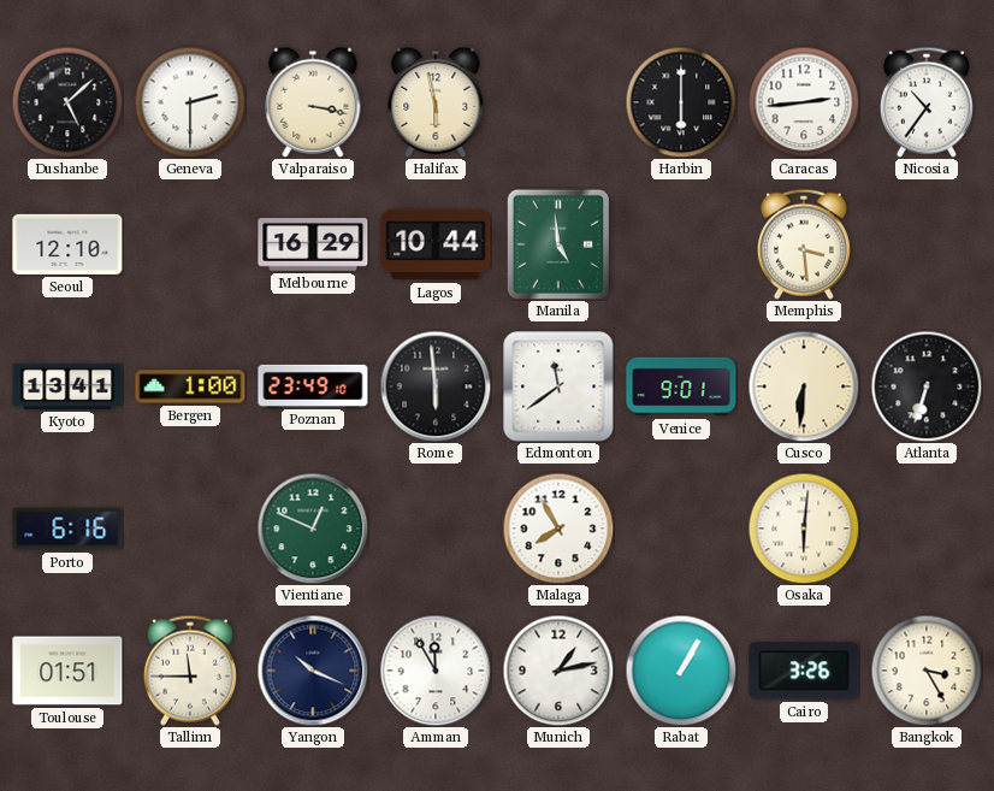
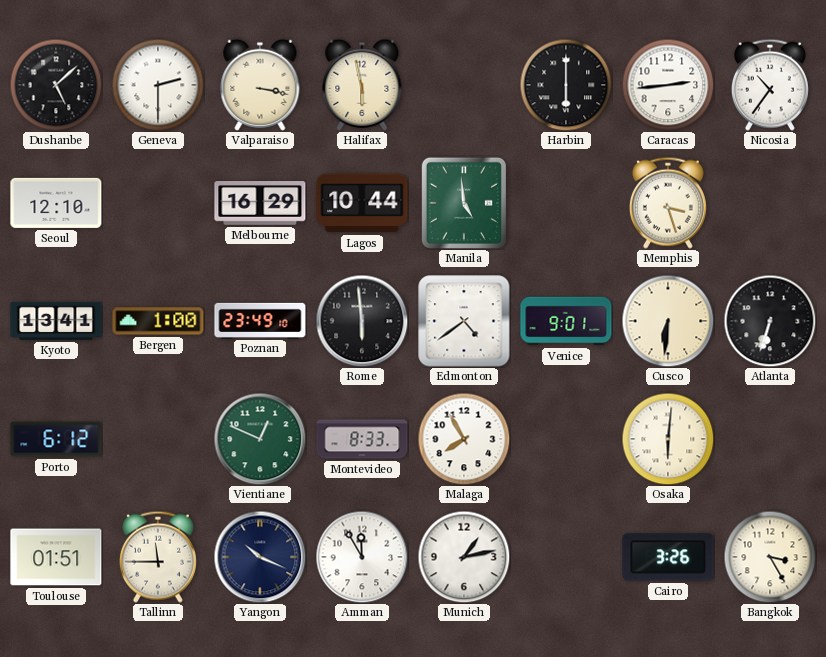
Memphis: 3:29 -> 3:27 (668, 203)
Edmonton: 11:39 -> 4:39 (464, 321)
Porto: 6:16 -> 6:12 (56, 439)
Montevideo: none -> 8:33 (362, 439)
Rabat: 1:05 -> none (681, 671)
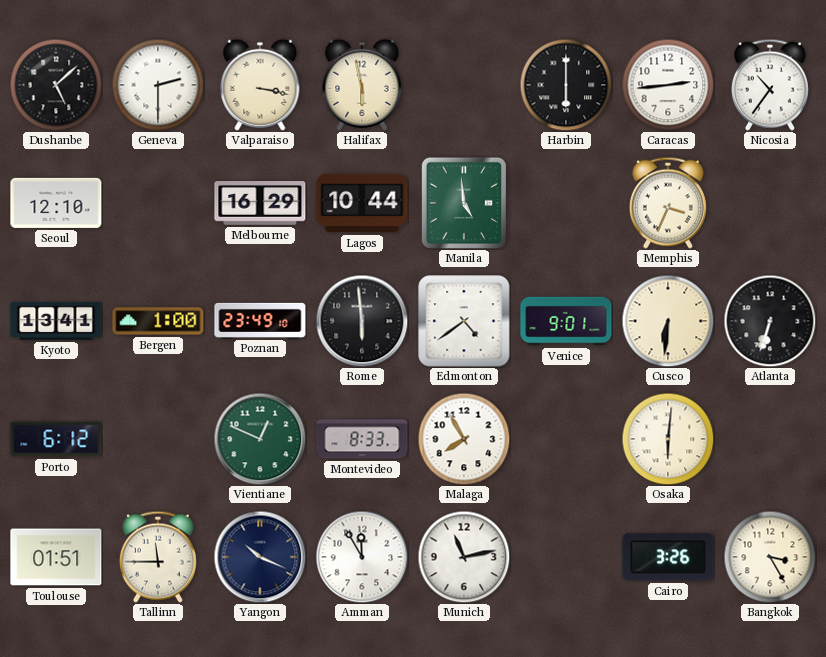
Memphis: 3:27 -> 3:34 (668, 203)
Munich: 1:13 -> 11:13 (464, 557)
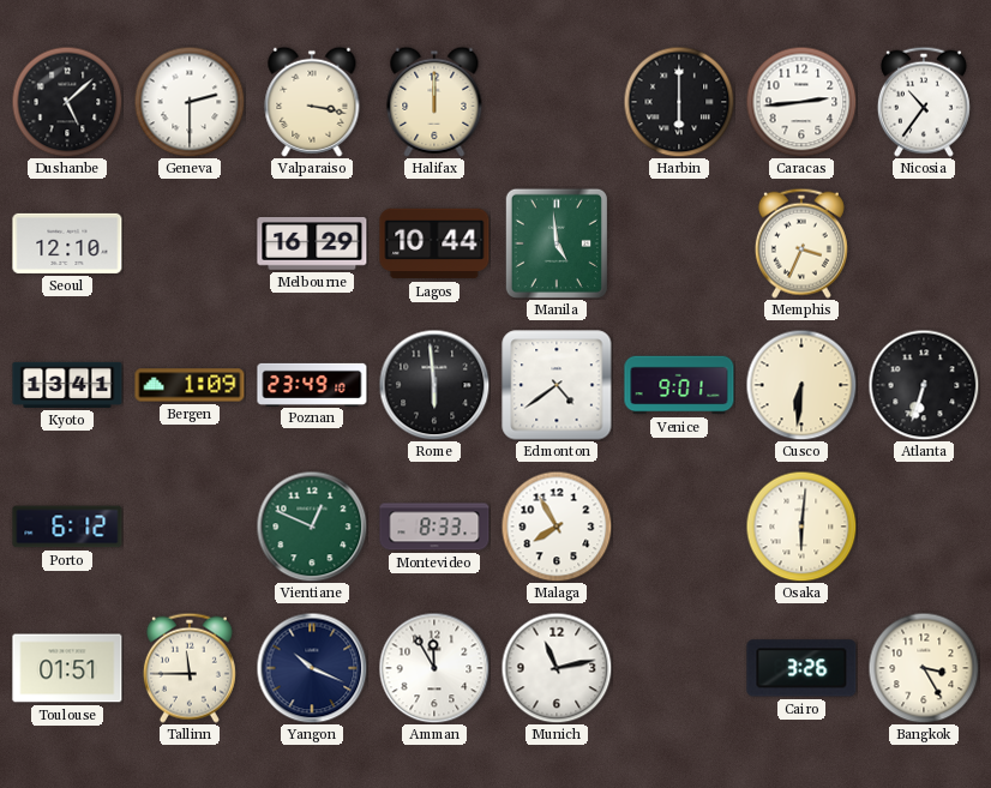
Halifax: 5:58 -> 12:00 (434, 102)
Bergen: 1:00 -> 1:09 (190, 385)
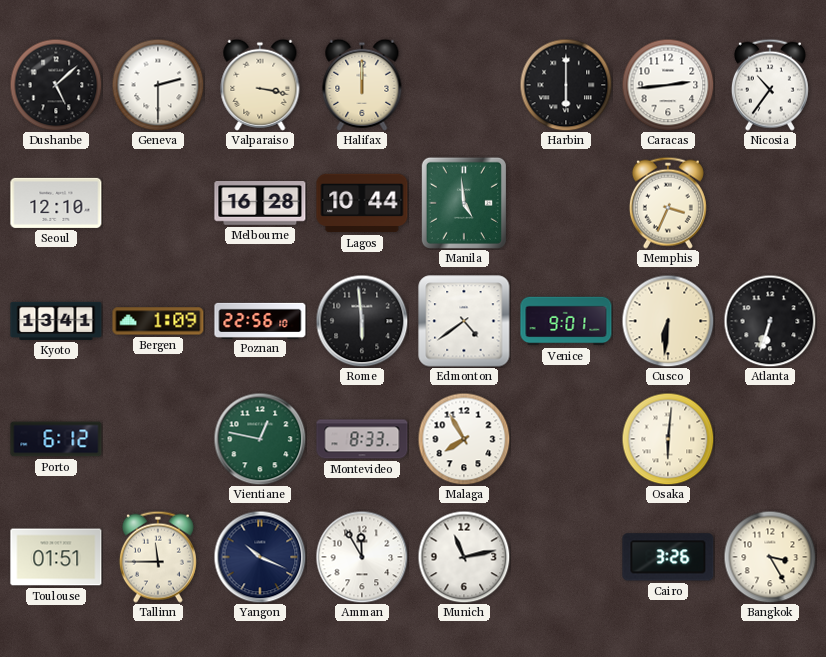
Melbourne: 16:29 -> 16:28 (260, 204)
Poznan: 23:49 -> 22:56 (260, 320)
Vientiane: 12:49 -> 12:47 (260, 439)
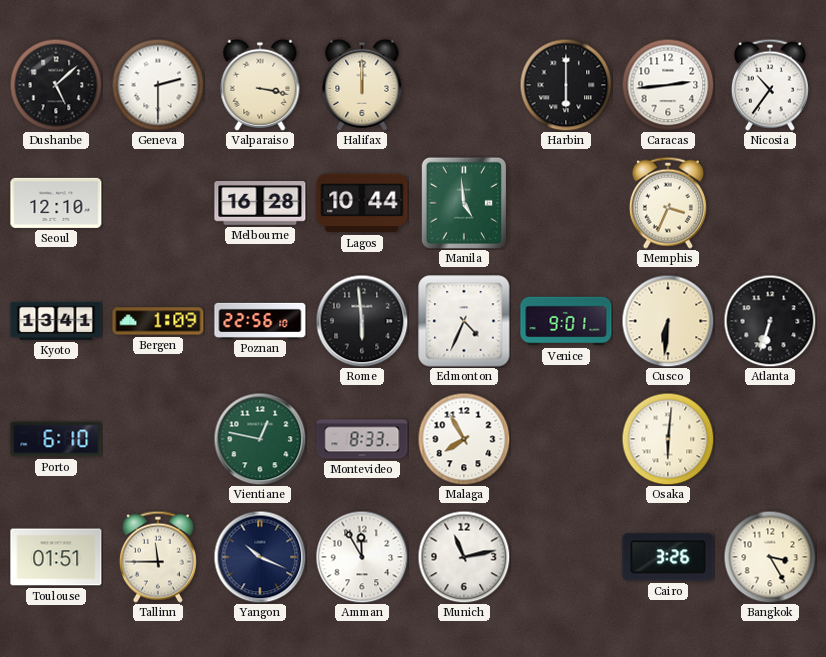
Edmonton: 4:39 -> 4:34 (464, 321)
Porto: 6:12 -> 6:10 (56, 439)
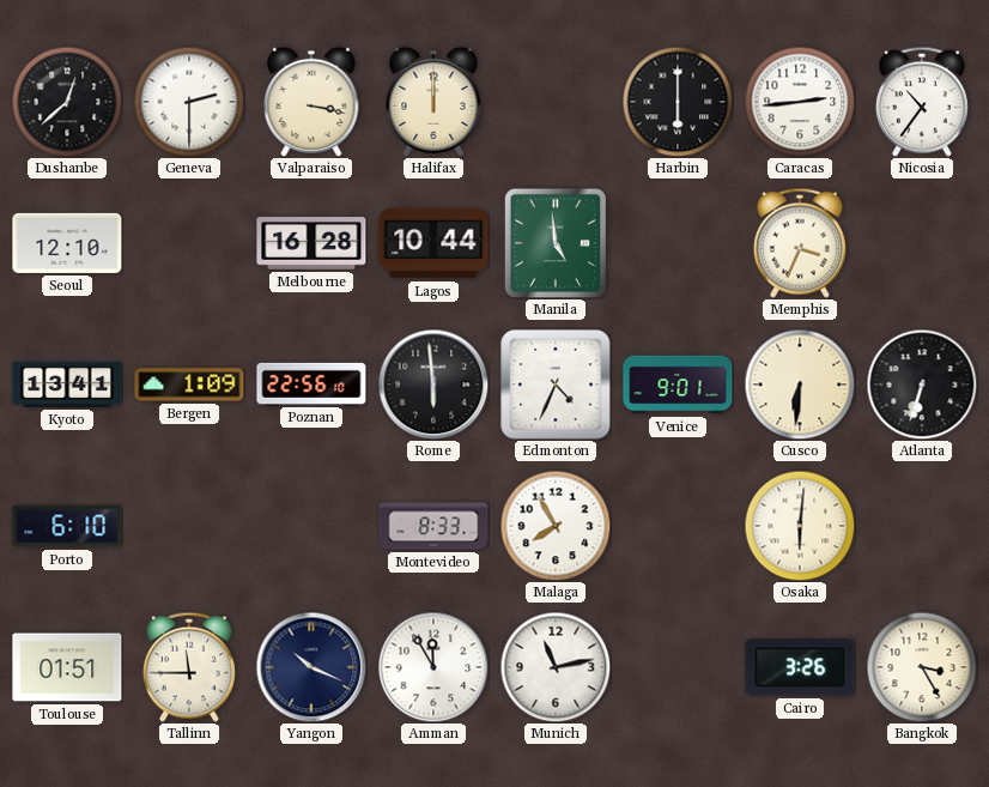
Dushanbe: 5:08 -> 12:38 (67, 102)
Vientiane: 12:47 -> none (260, 439)
